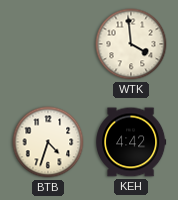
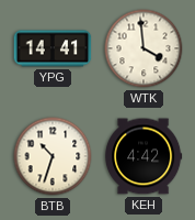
YPG: none -> 14:41 (53, 48)
BTB: 4:33 -> 10:33 (53, 156)
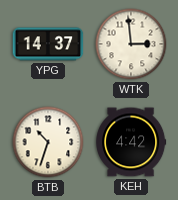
YPG: 14:41 -> 14:37 (48, 44)
WTK: 3:59 -> 2:59 (131, 44)
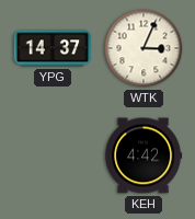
WTK: 2:59 -> 3:04 (144, 48)
BTB: 10:33 -> none (48, 142)
